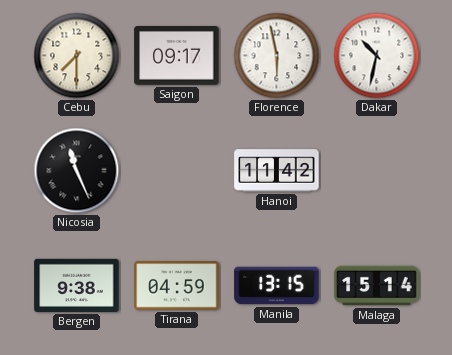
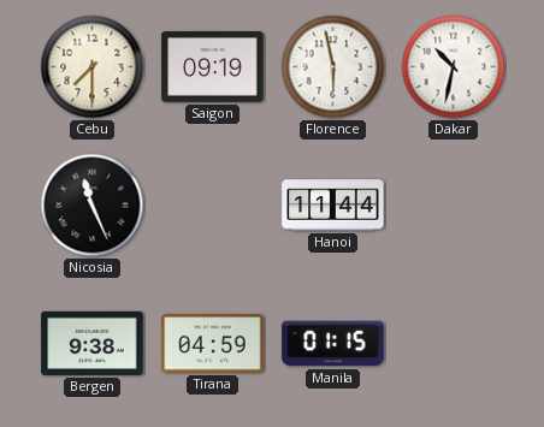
Saigon: 09:17 -> 09:19 (213, 67)
Hanoi: 11:42 -> 11:44 (333, 206)
Manila: 13:15 -> 01:15 (333, 344)
Malaga: 15:14 -> none (377, 286)
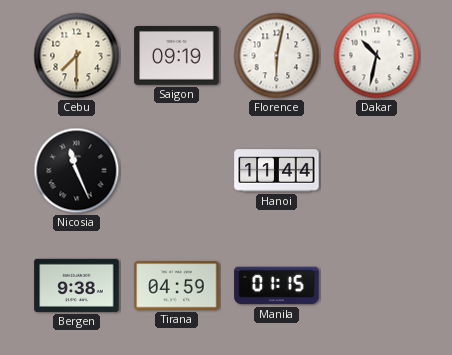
Florence: 5:58 -> 6:02 (277, 56)
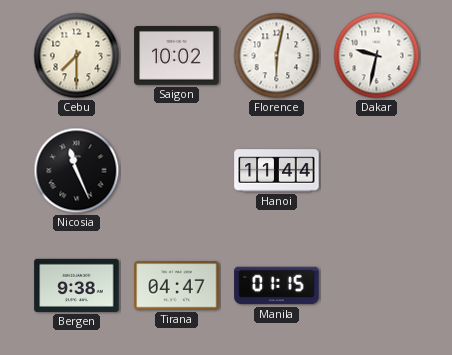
Saigon: 09:19 -> 10:02 (177, 56)
Dakar: 10:32 -> 9:32 (377, 56)
Tirana: 04:59 -> 04:47 (177, 286)
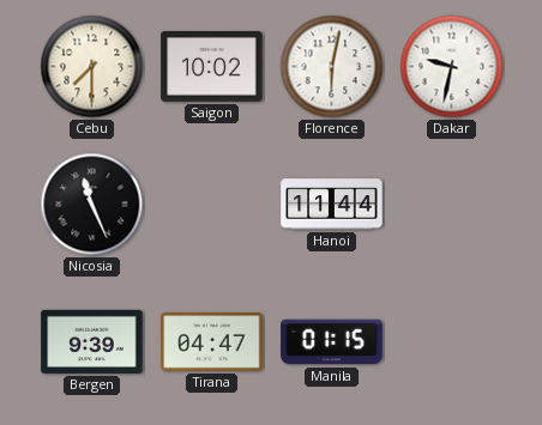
Bergen: 9:38 -> 9:39 (92, 341)
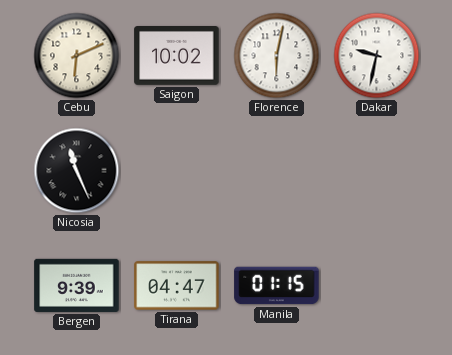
Cebu: 7:30 -> 6:11 (77, 56)
Hanoi: 11:44 -> none (332, 205)
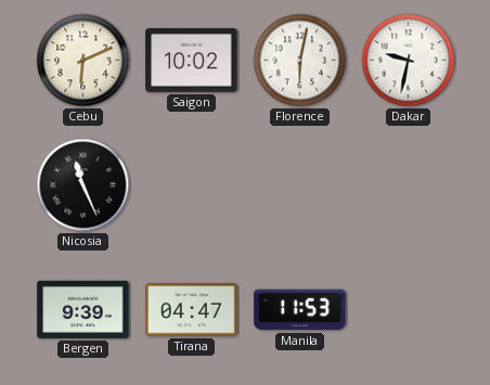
Manila: 01:15 -> 11:53 (300, 310)
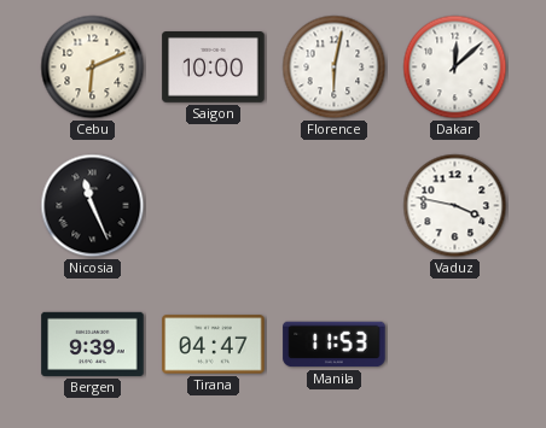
Saigon: 10:02 -> 10:00 (214, 68)
Dakar: 9:32 -> 12:08 (455, 68)
Vaduz: none -> 3:47 (455, 206)
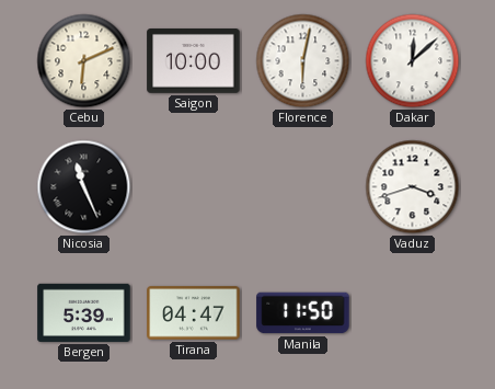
Vaduz: 3:47 -> 3:42 (413, 187)
Bergen: 9:39 -> 5:39 (84, 312)
Manila: 11:53 -> 11:50 (303, 313)
